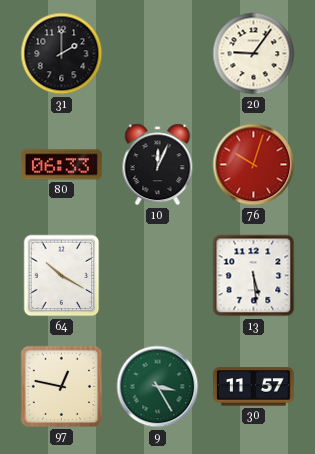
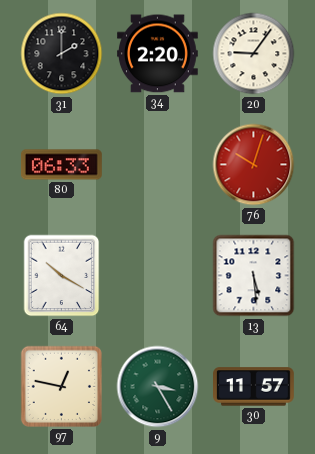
34: none -> 2:20 (158, 54)
10: 12:04 -> none (158, 165)
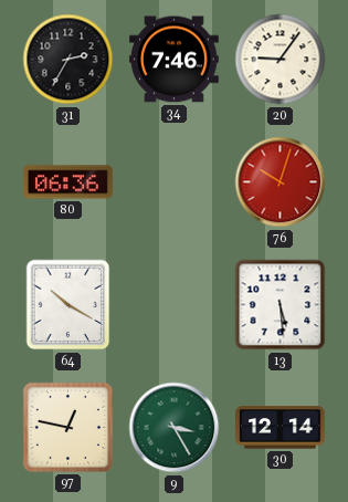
31: 2:00 -> 2:35 (68, 60)
34: 2:20 -> 7:46 (175, 60)
80: 06:33 -> 06:36 (67, 182)
30: 11:57 -> 12:14 (281, 428)
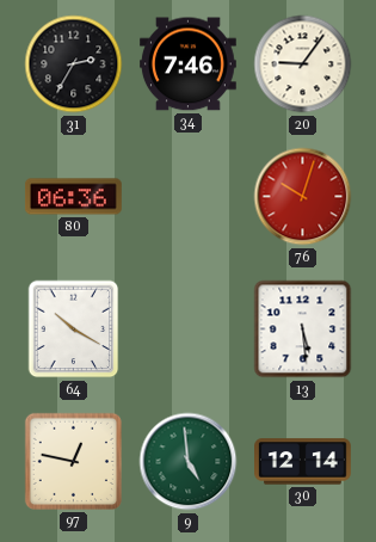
9: 3:25 -> 4:59 (189, 462)
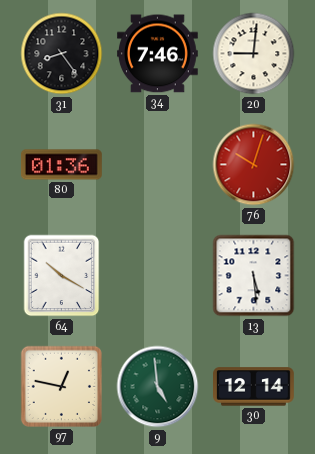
31: 2:35 -> 8:24 (62, 54)
20: 9:06 -> 9:01 (254, 54)
80: 06:36 -> 01:36 (61, 165)
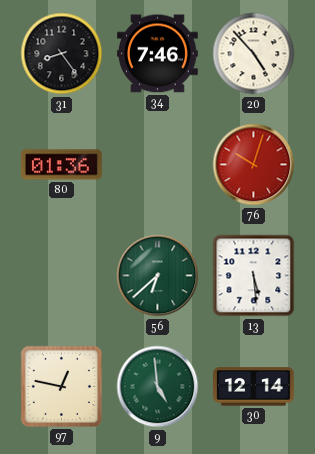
20: 9:01 -> 4:53 (254, 54)
64: 10:20 -> none (62, 276)
56: none -> 6:38 (158, 276)
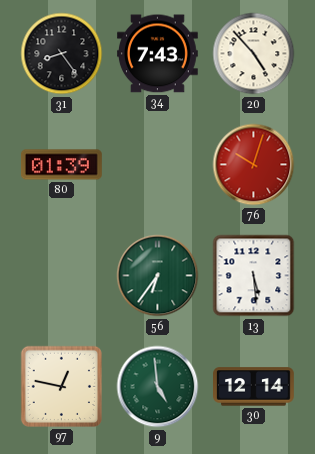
34: 7:46 -> 7:43 (158, 54)
80: 01:36 -> 01:39 (61, 165)
56: 6:38 -> 6:36 (158, 276)
